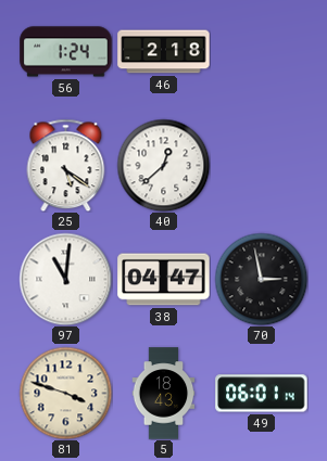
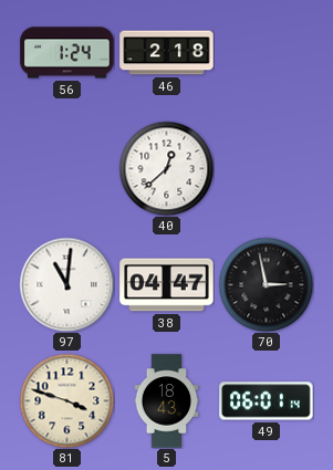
25: 5:21 -> none (66, 165)
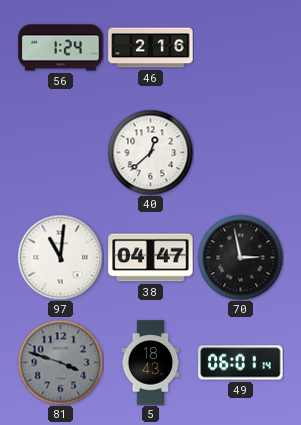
46: 2:18 -> 2:16 (151, 48)
81 dial: cream -> grey (60, 362)
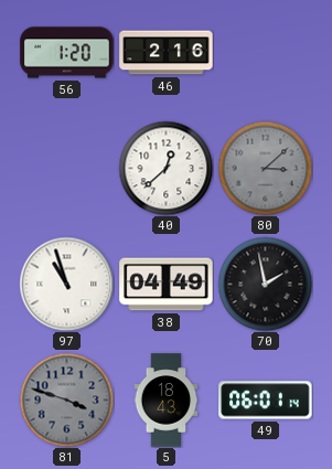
56: 1:24 -> 1:20 (67, 53)
80: none -> 3:08 (265, 168)
97: 11:01 -> 10:57 (66, 284)
38: 04:47 -> 04:49 (167, 285)
70: 2:58 -> 1:58 (265, 284)
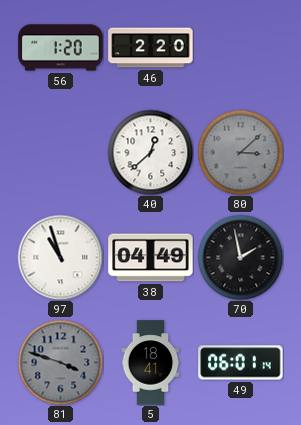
46: 2:16 -> 2:20 (151, 48)
5: 18:43 -> 18:41 (151, 363)
